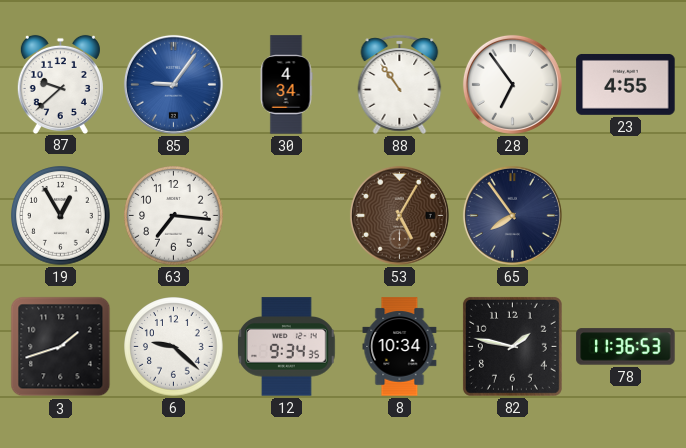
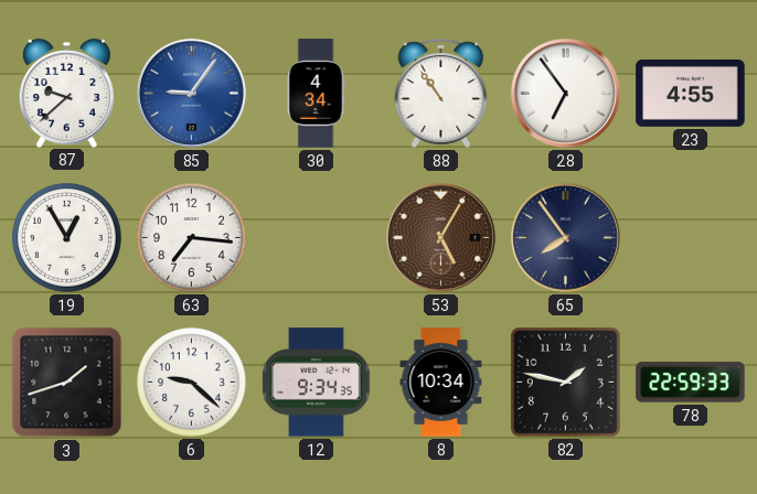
78: 11:36 -> 22:59 (691, 383)
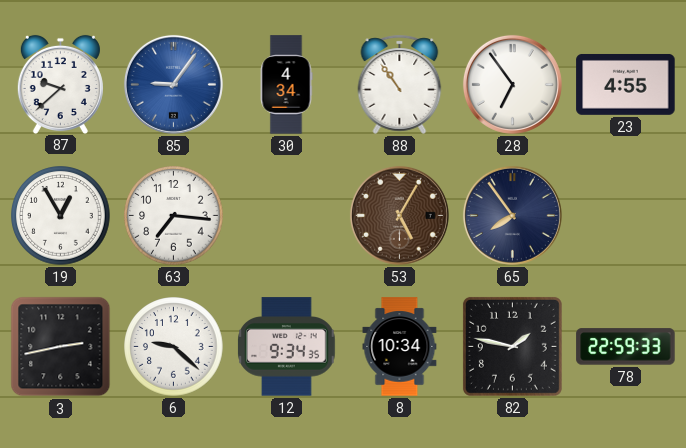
3: 1:42 -> 2:43 (61, 347)
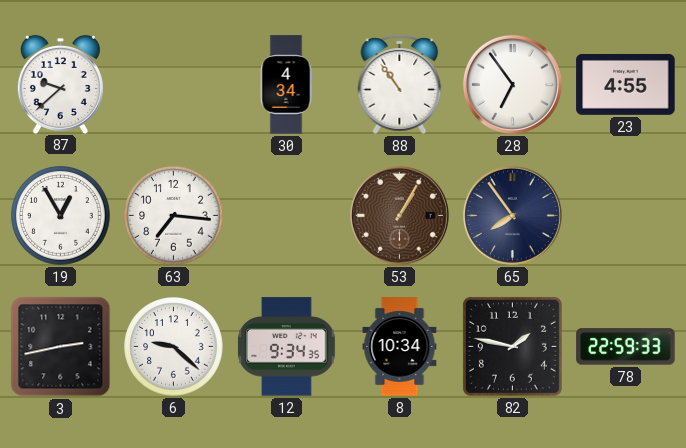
85: 9:06 -> none (173, 84)
53: 5:05 -> 1:05 (399, 215)
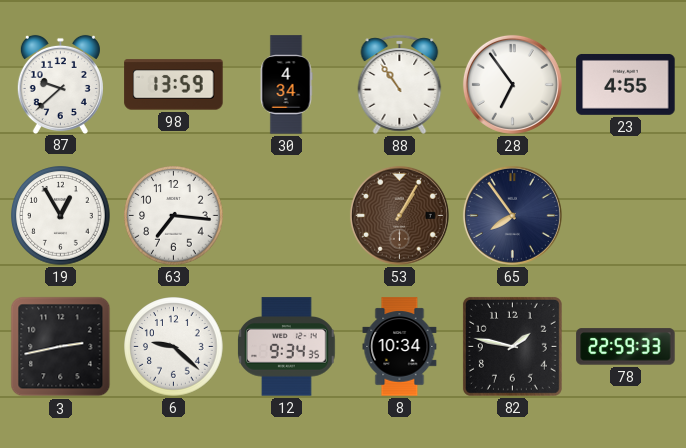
98: none -> 13:59 (174, 85)
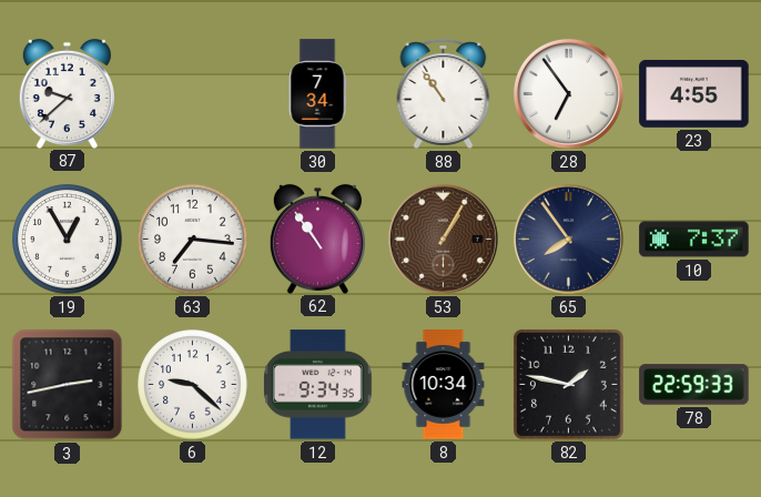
98: 13:59 -> none (174, 85)
30: 4:34 -> 7:34 (317, 94)
62: none -> 10:54 (317, 239)
10: none -> 7:37 (694, 240)
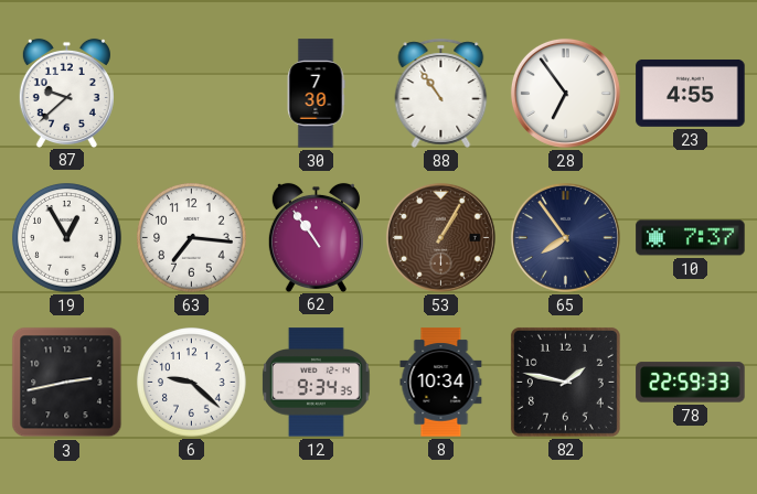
30: 7:34 -> 7:30 (316, 94)
